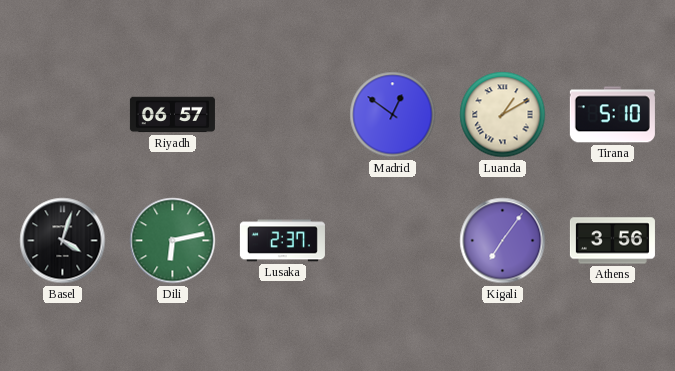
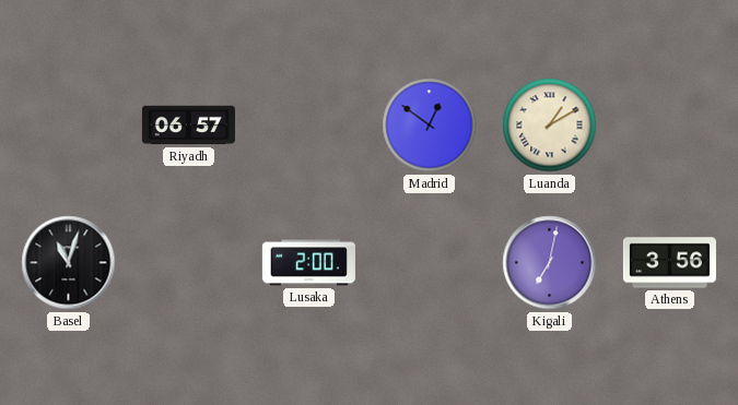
Tirana: 5:10 -> none (612, 115)
Basel: 4:03 -> 11:03 (69, 263)
Dili: 6:13 -> none (173, 241)
Lusaka: 2:37 -> 2:00 (308, 263)
Kigali: 7:06 -> 7:02 (550, 263)
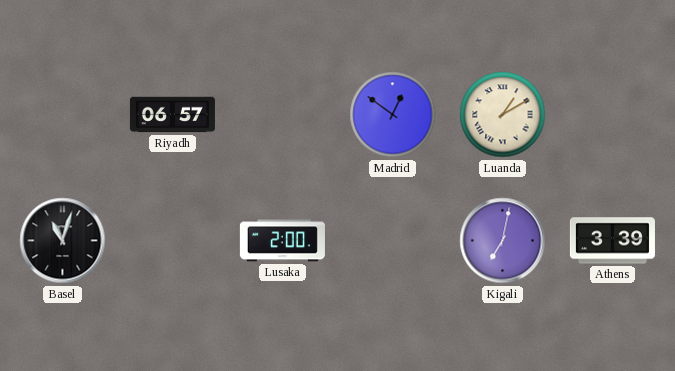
Athens: 3:56 -> 3:39 (612, 241)
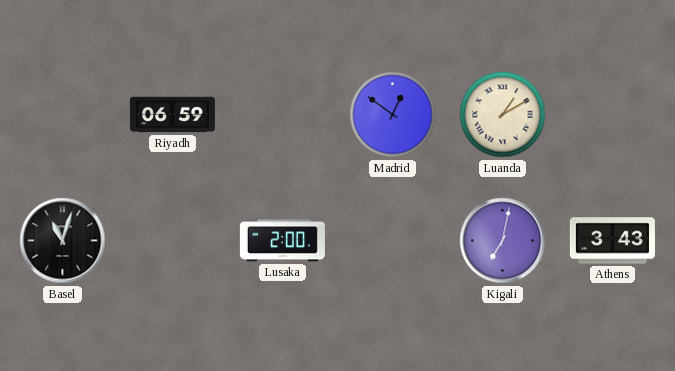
Riyadh: 06:57 -> 06:59 (172, 115)
Athens: 3:39 -> 3:43 (612, 241)
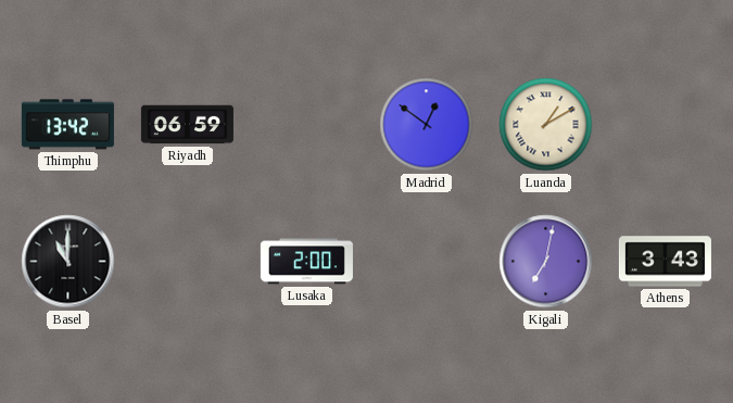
Thimphu: none -> 13:42 (67, 125)
Basel: 11:03 -> 11:00 (68, 262)
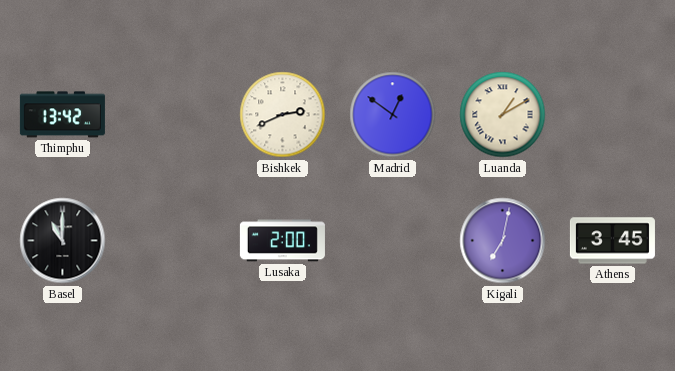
Riyadh: 06:59 -> none (187, 125)
Bishkek: none -> 2:41 (283, 115)
Athens: 3:43 -> 3:45 (612, 241)
